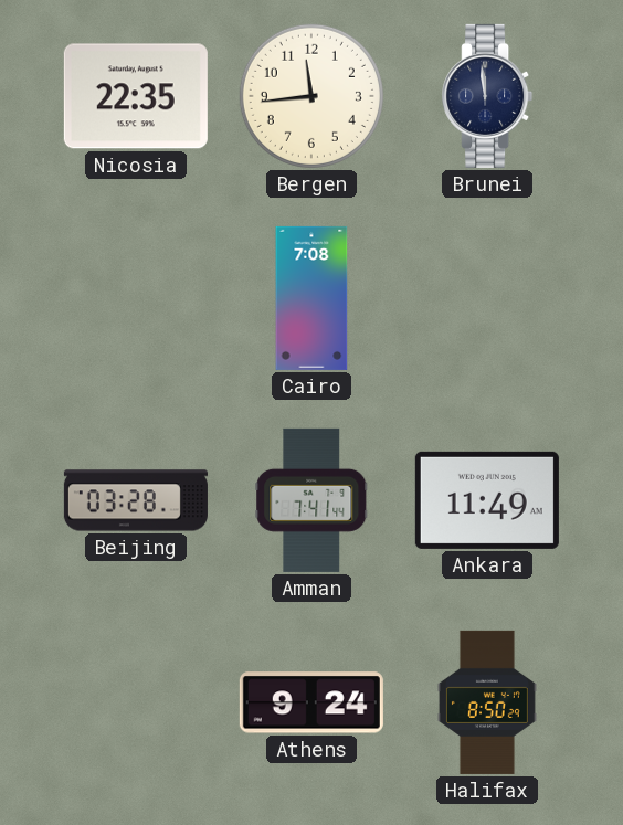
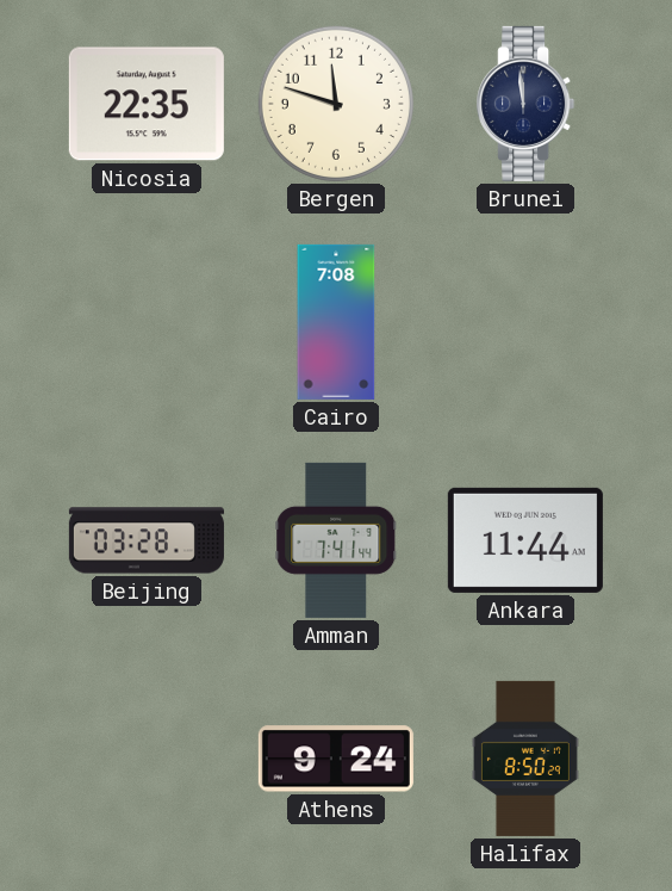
Bergen: 11:44 -> 11:48 (336, 104)
Ankara: 11:49 -> 11:44 (525, 540)
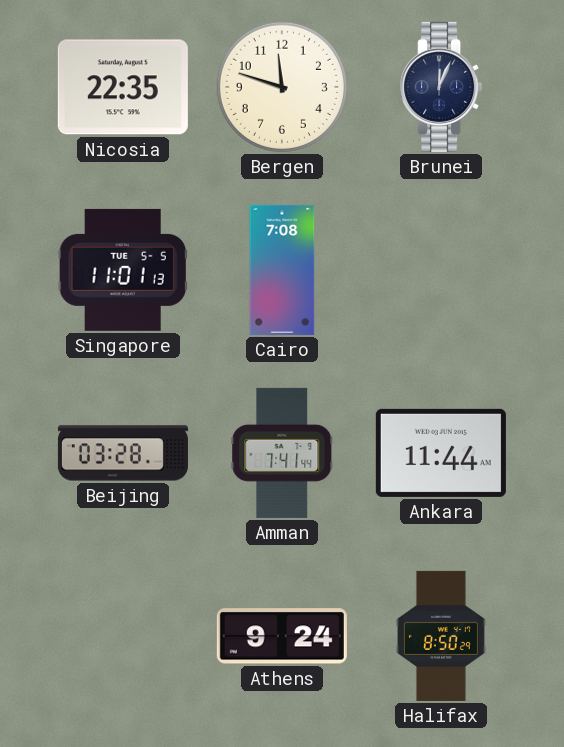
Brunei: 11:59 -> 12:04 (441, 87)
Singapore: none -> 11:01 (123, 270)
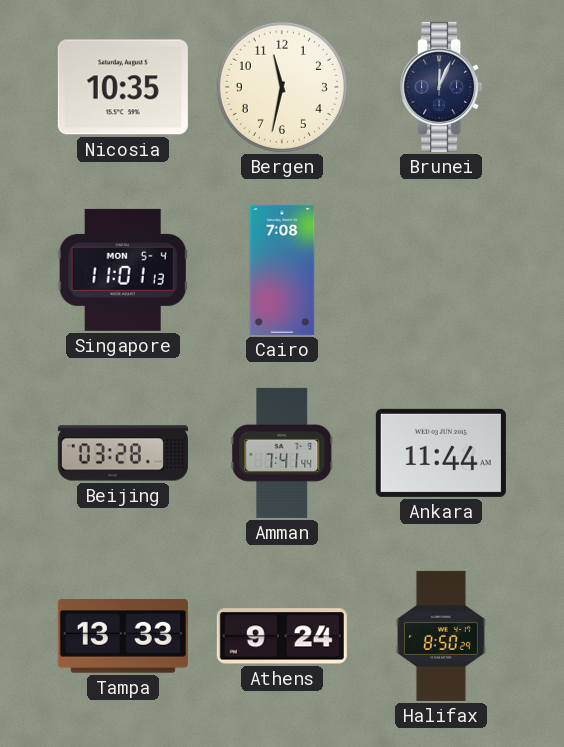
Nicosia: 22:35 -> 10:35 (123, 87)
Bergen: 11:48 -> 11:32 (282, 87)
Singapore date: TUE 5-5 -> MON 5-4 (123, 270)
Tampa: none -> 13:33 (123, 637)
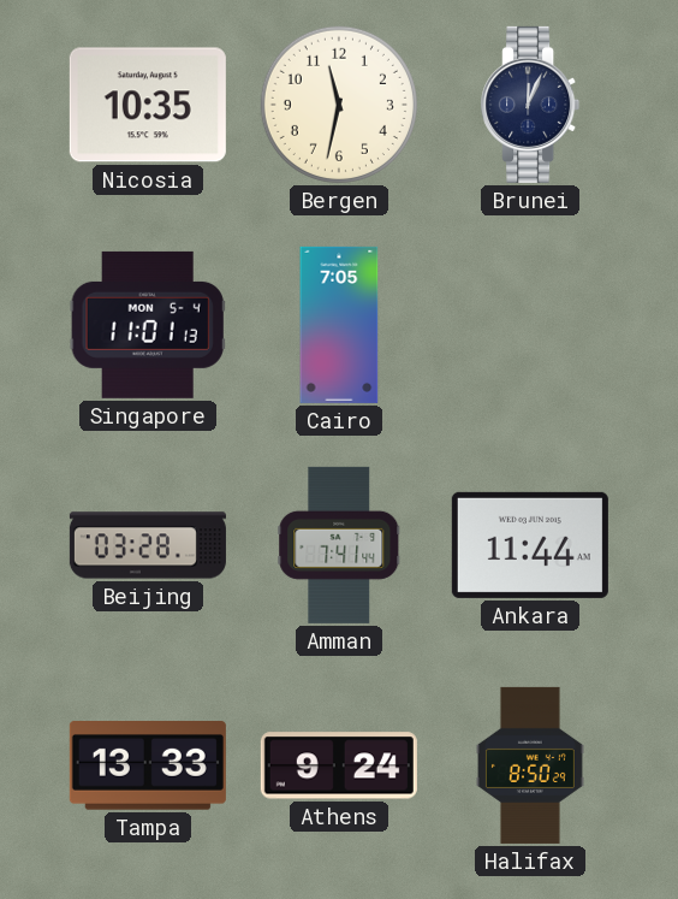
Cairo: 7:08 -> 7:05 (339, 325)
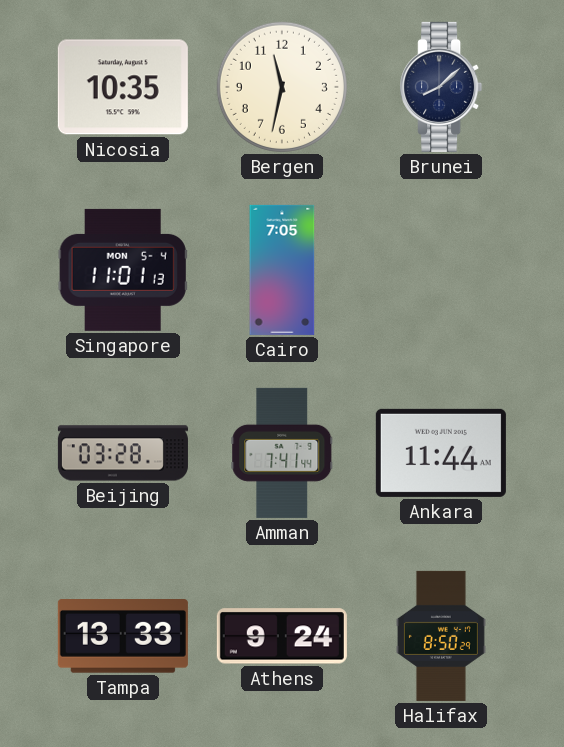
Brunei: 12:04 -> 8:08 (441, 87)
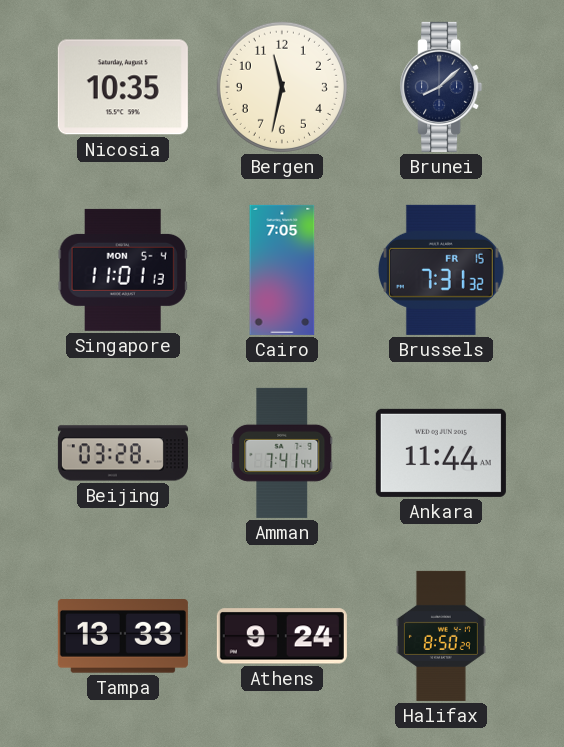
Brussels: none -> 7:31 (441, 270)
